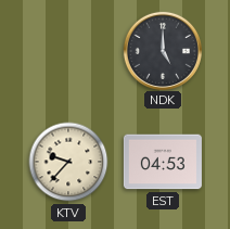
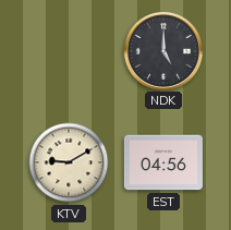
KTV: 9:37 -> 9:10 (69, 162)
EST: 04:53 -> 04:56 (163, 162)
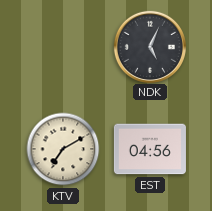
NDK: 5:00 -> 5:04 (149, 46)
KTV: 9:10 -> 7:10 (63, 149)
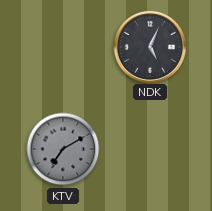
KTV dial: cream -> grey (63, 149)
EST: 04:56 -> none (150, 149)
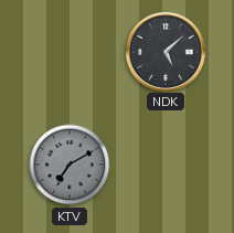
NDK: 5:04 -> 5:08 (164, 51)
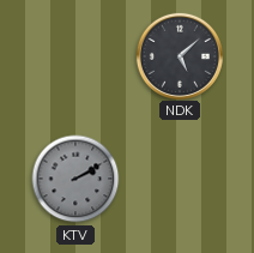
KTV: 7:10 -> 2:10 (75, 179)
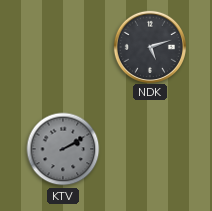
NDK: 5:08 -> 5:12 (149, 46)
